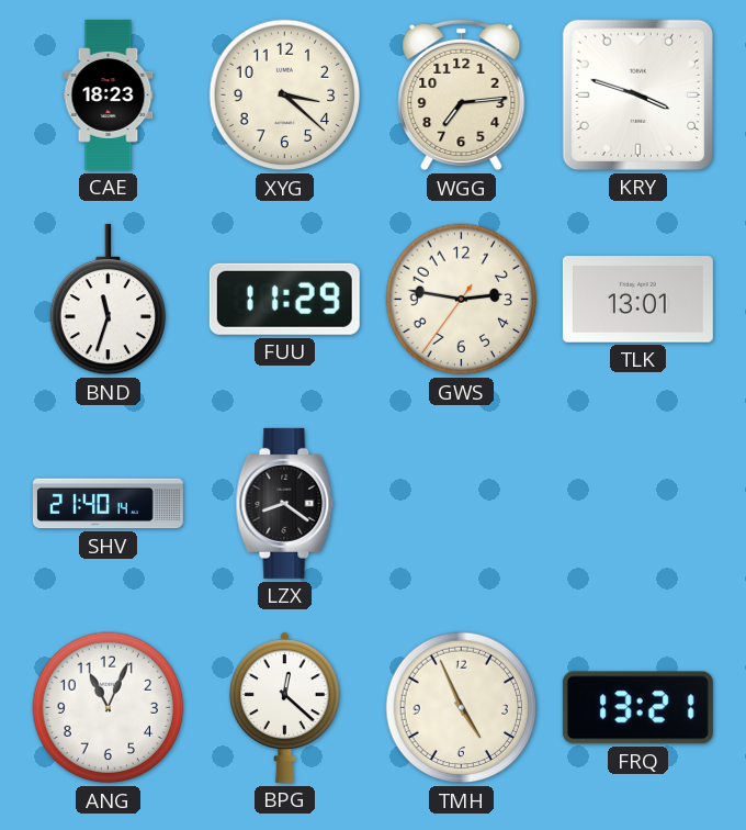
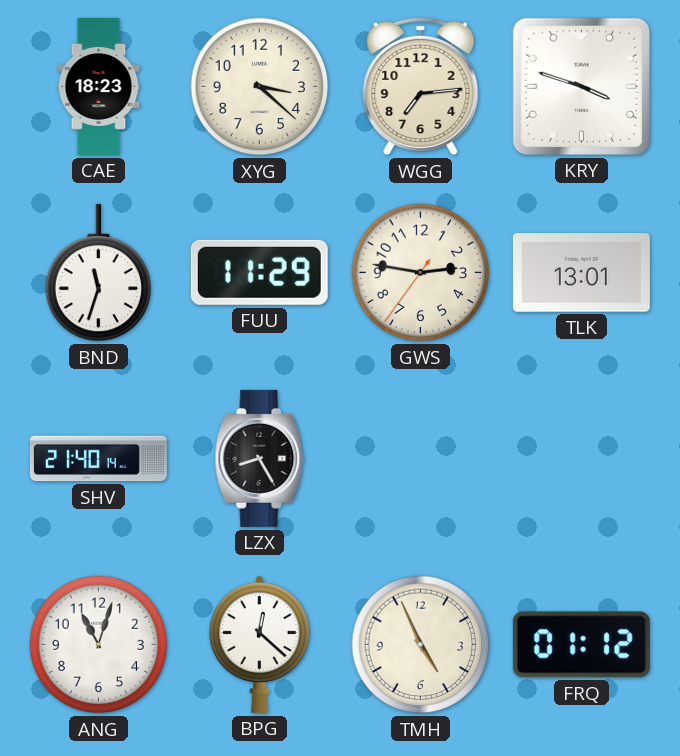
LZX: 8:21 -> 8:25 (260, 458)
ANG: 11:04 -> 11:03 (99, 645)
FRQ: 13:21 -> 01:12 (581, 645)
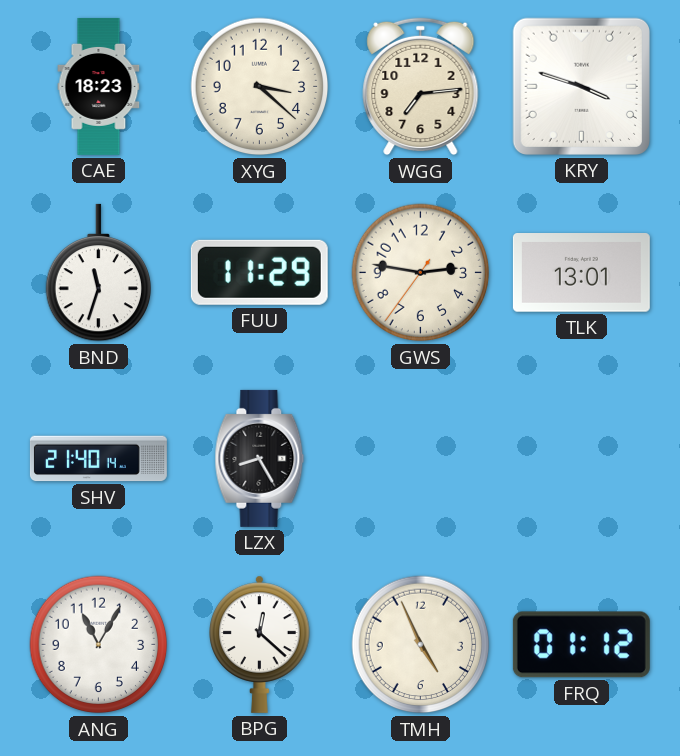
ANG: 11:03 -> 11:05 (99, 645)
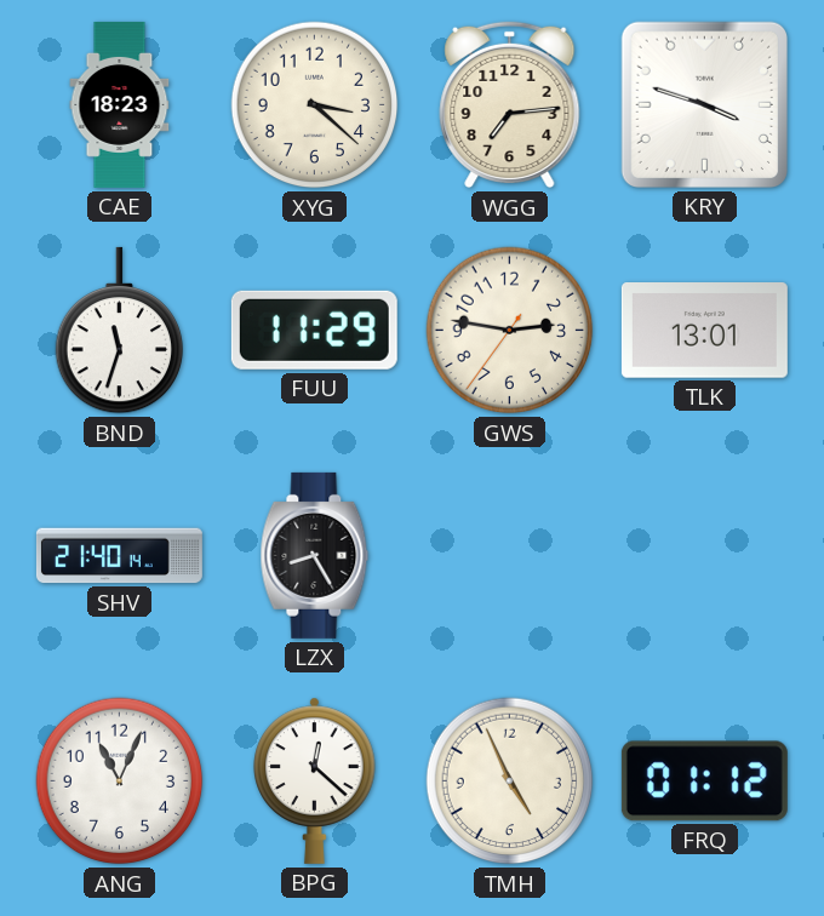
ANG: 11:05 -> 11:04 (120, 782)
